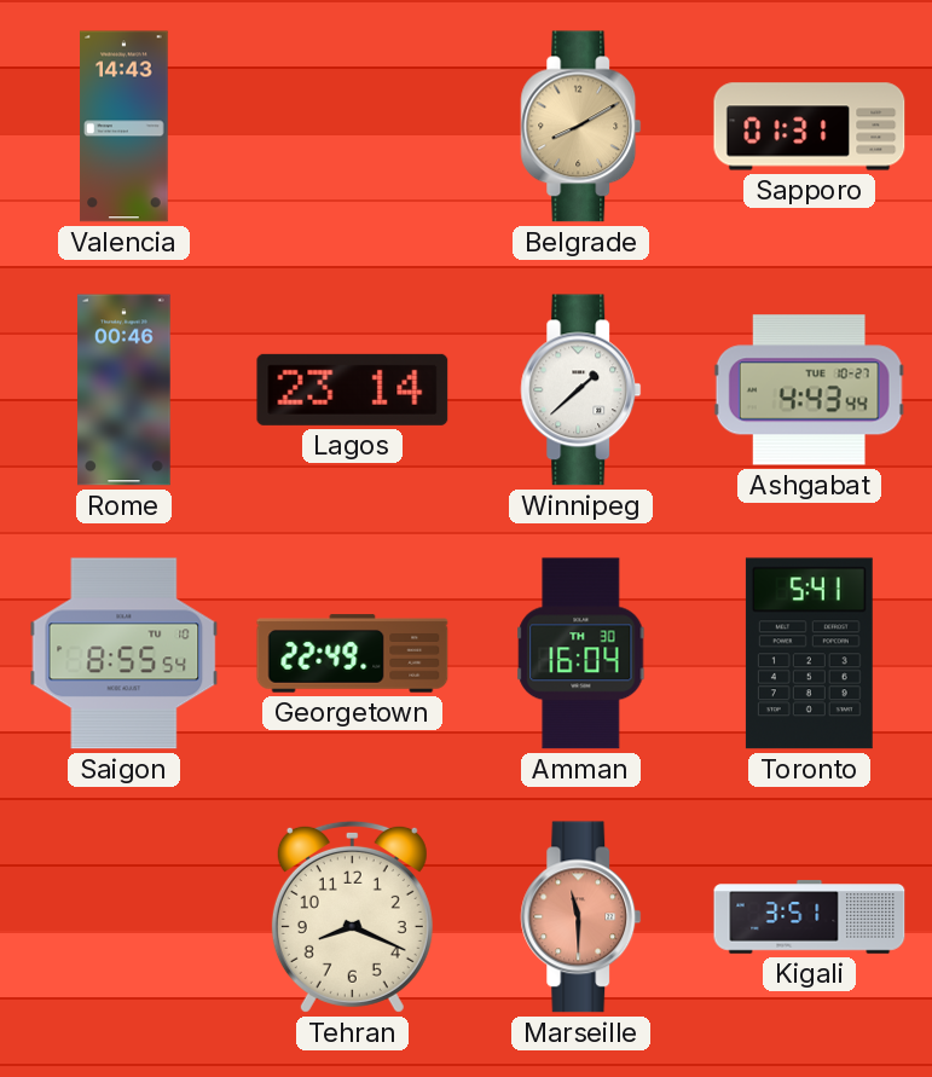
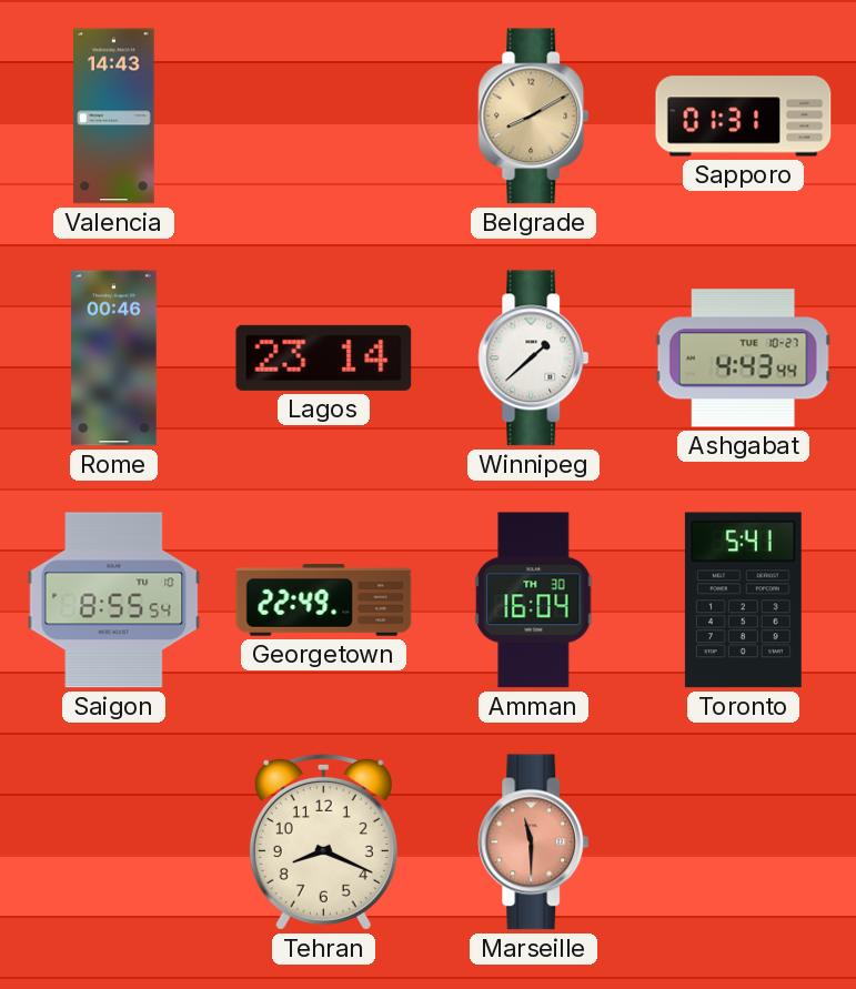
Kigali: 3:51 -> none (810, 917)
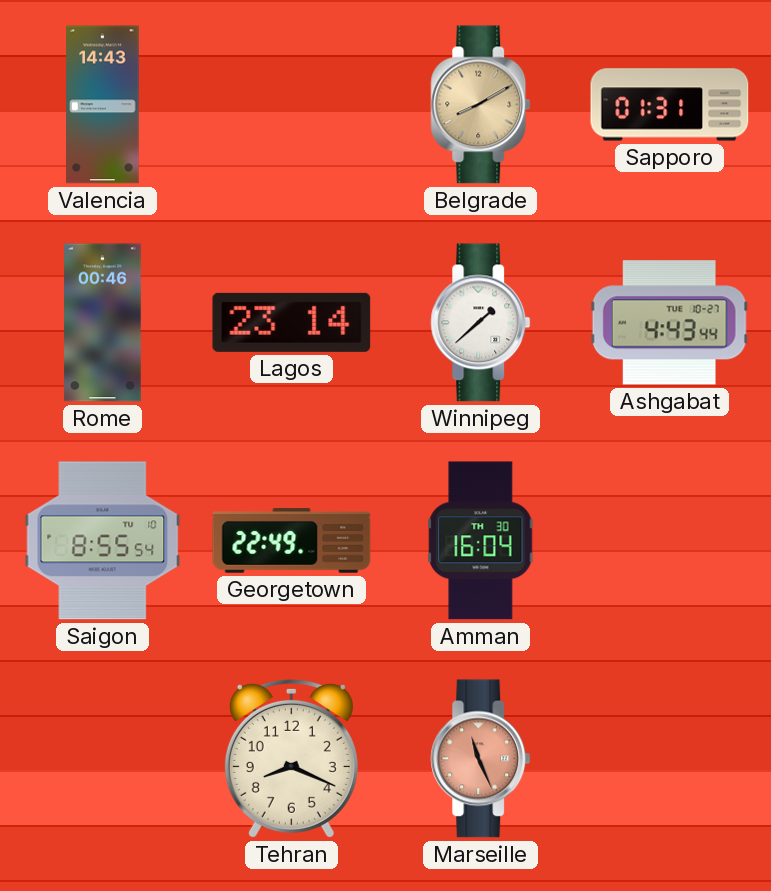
Toronto: 5:41 -> none (743, 601)
Marseille: 11:30 -> 11:26 (481, 759)
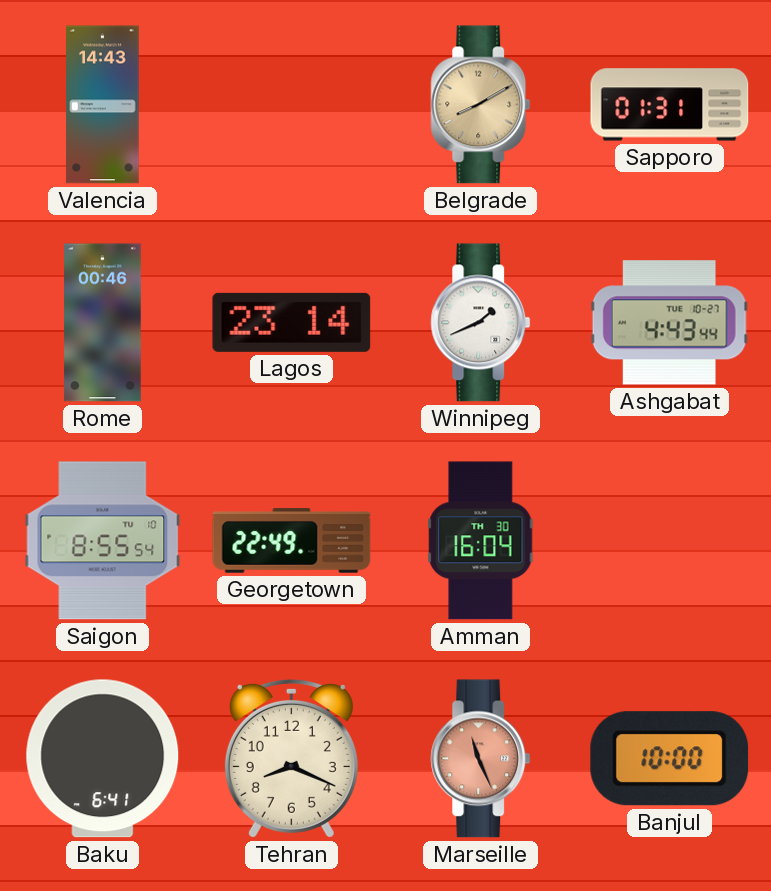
Winnipeg: 1:38 -> 1:41 (481, 323)
Baku: none -> 6:41 (103, 759)
Banjul: none -> 10:00 (670, 759)
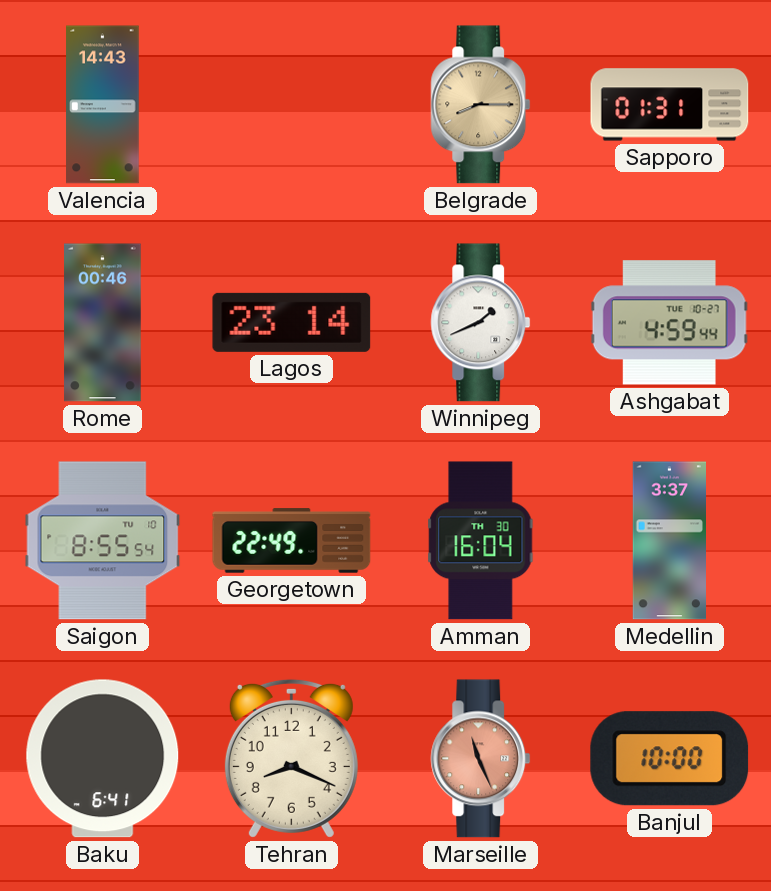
Belgrade: 8:10 -> 8:15 (481, 105)
Ashgabat: 4:43 -> 4:59 (669, 323)
Medellin: none -> 3:37 (669, 541)
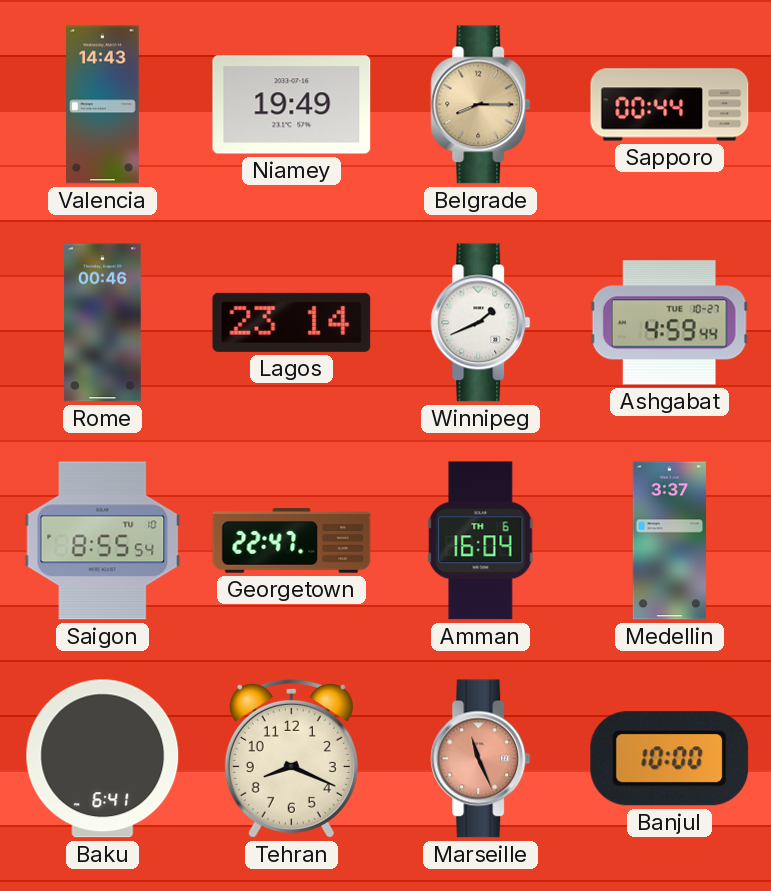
Niamey: none -> 19:49 (292, 105)
Sapporo: 01:31 -> 00:44 (670, 105)
Georgetown: 22:49 -> 22:47 (292, 541)
Amman date: TH 30 -> TH 6 (481, 541)
